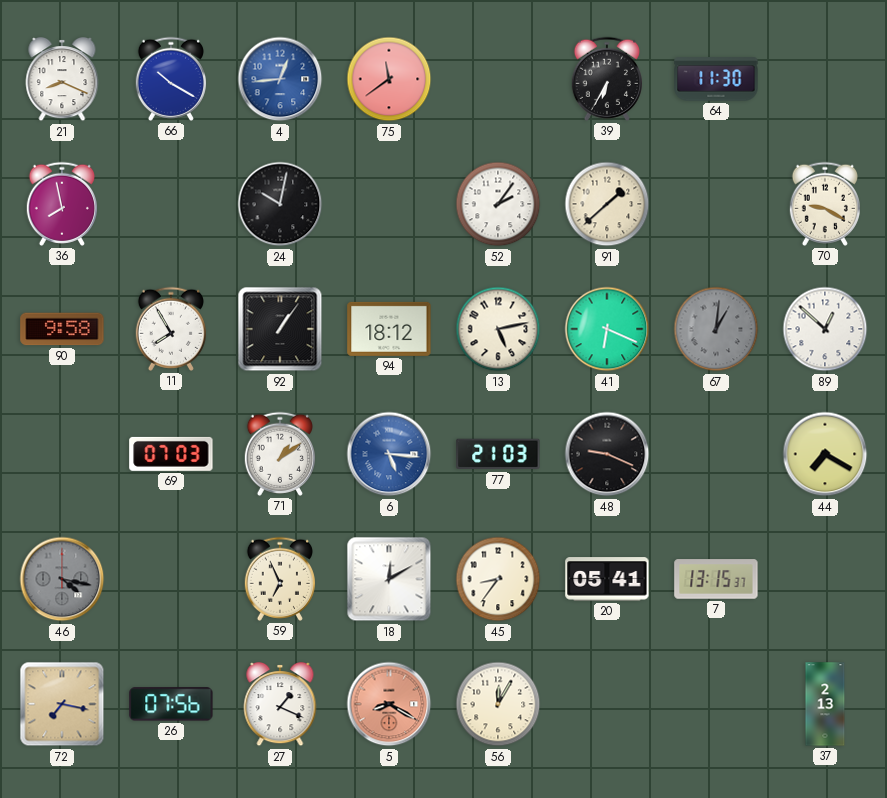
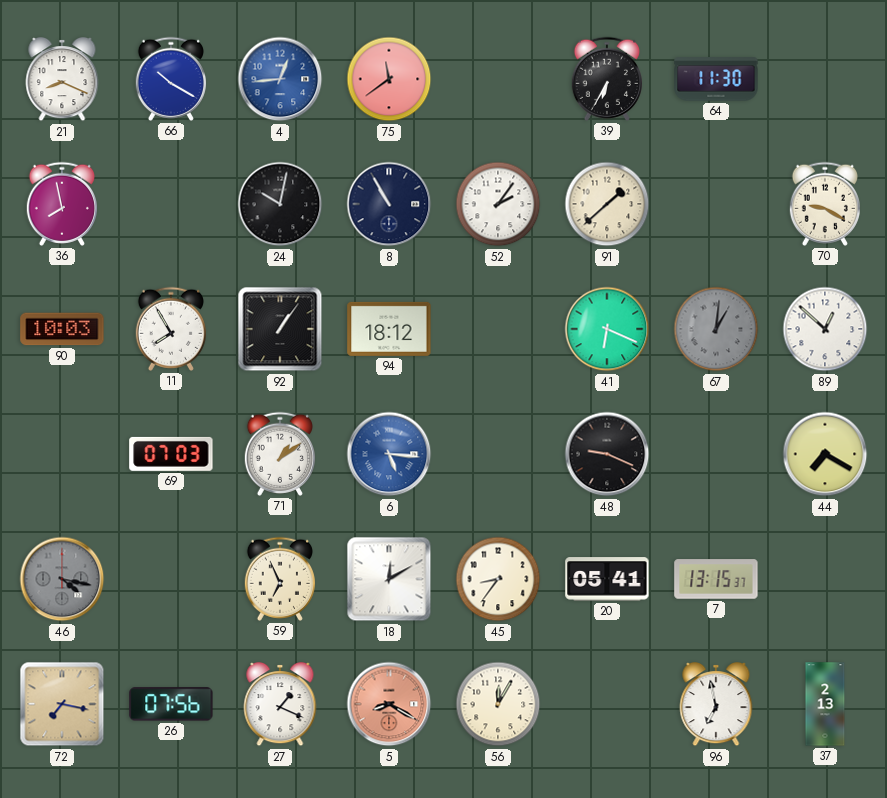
8: none -> 10:55 (389, 204)
90: 9:58 -> 10:03 (62, 329)
13: 5:13 -> none (498, 329)
77: 21:03 -> none (498, 454)
96: none -> 6:58 (716, 705)
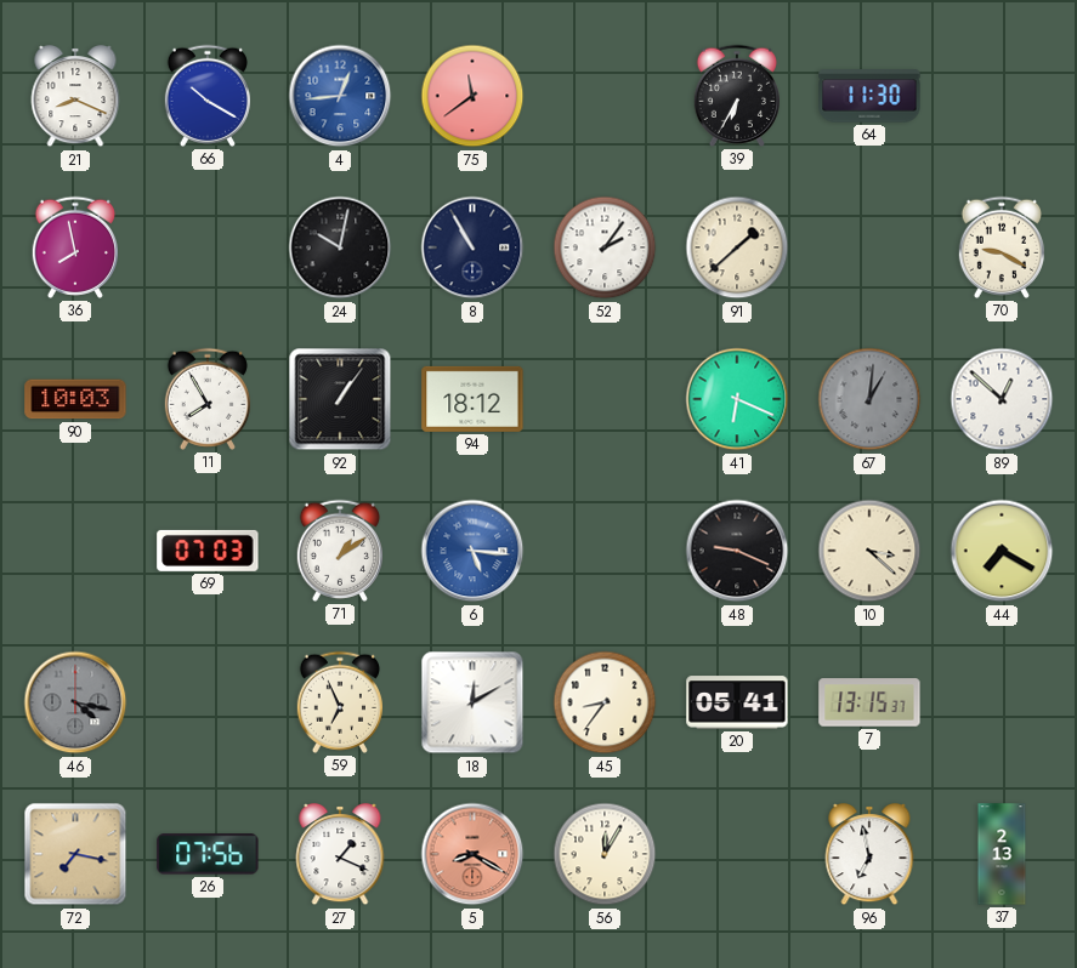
10: none -> 3:22 (869, 551)
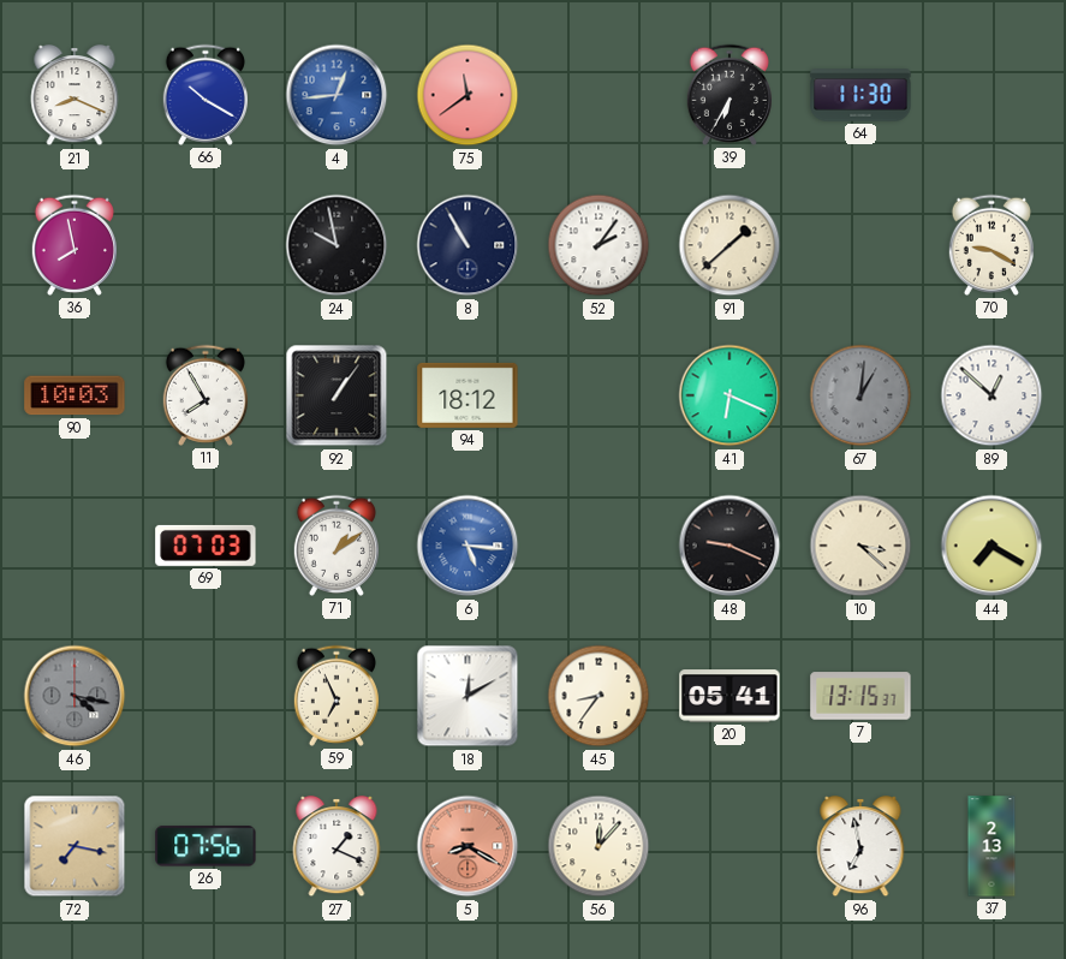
24: 10:02 -> 9:58 (337, 245)
56: 12:05 -> 12:07 (598, 846)
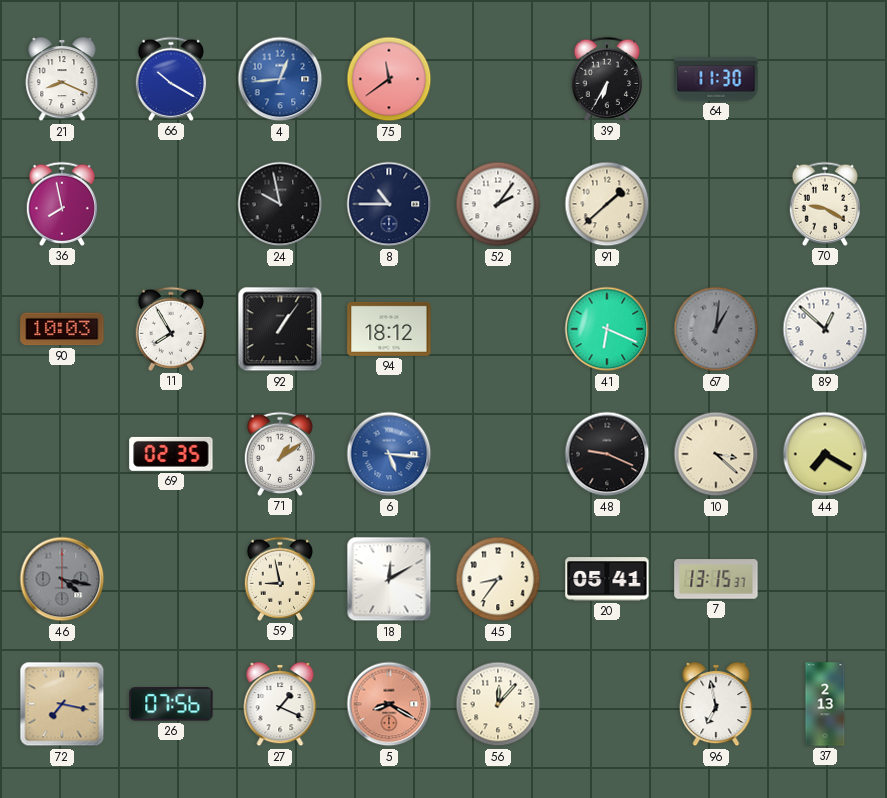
8: 10:55 -> 10:45 (389, 204)
69: 07:03 -> 02:35 (171, 454)
59: 6:56 -> 8:58 (279, 579)
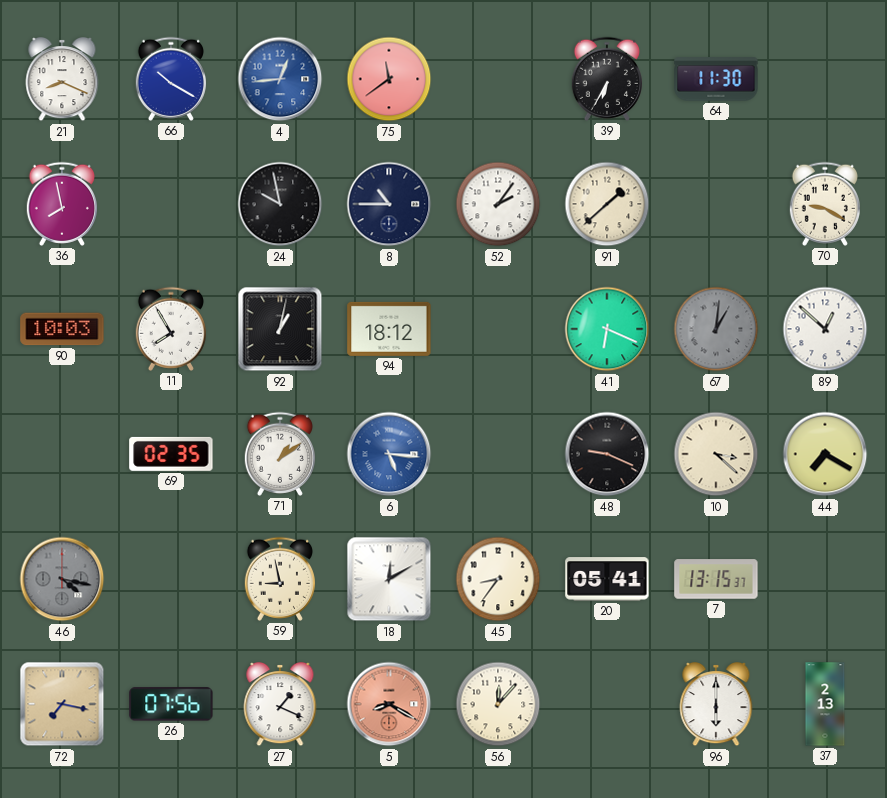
92: 1:06 -> 1:02 (280, 329)
96: 6:58 -> 6:00 (716, 705)
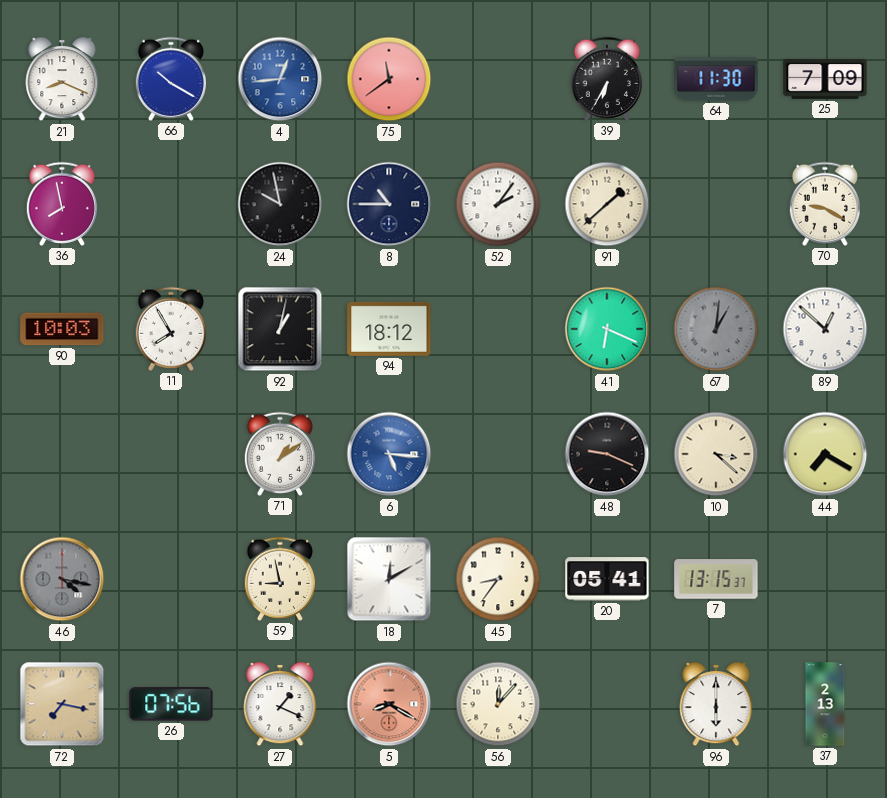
25: none -> 7:09 (825, 79)
69: 02:35 -> none (171, 454)
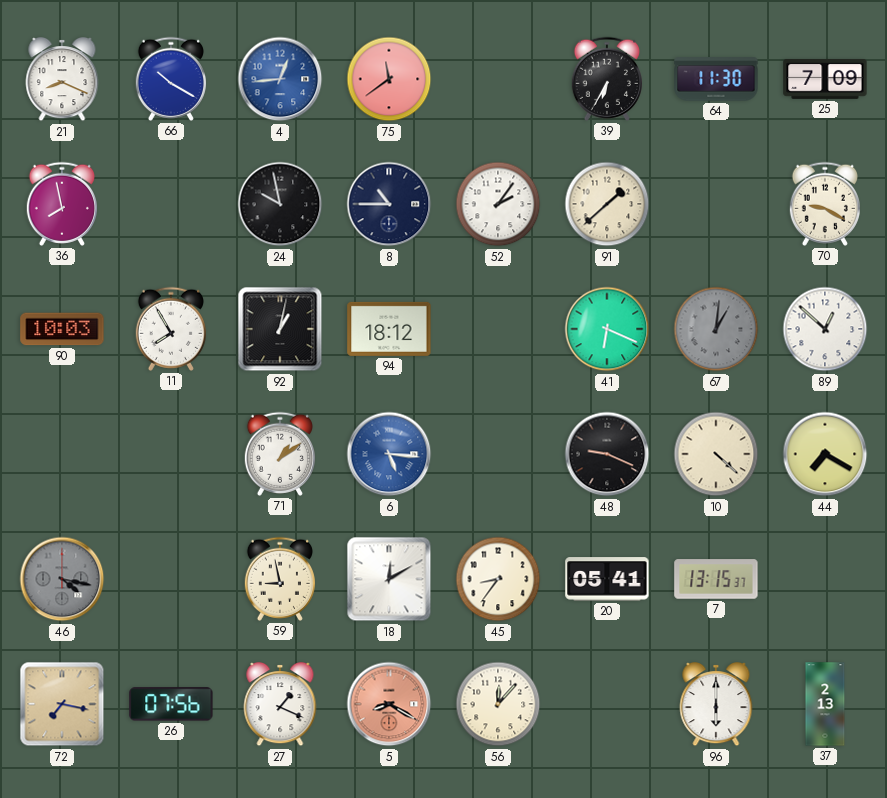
10: 3:22 -> 4:22 (716, 454)
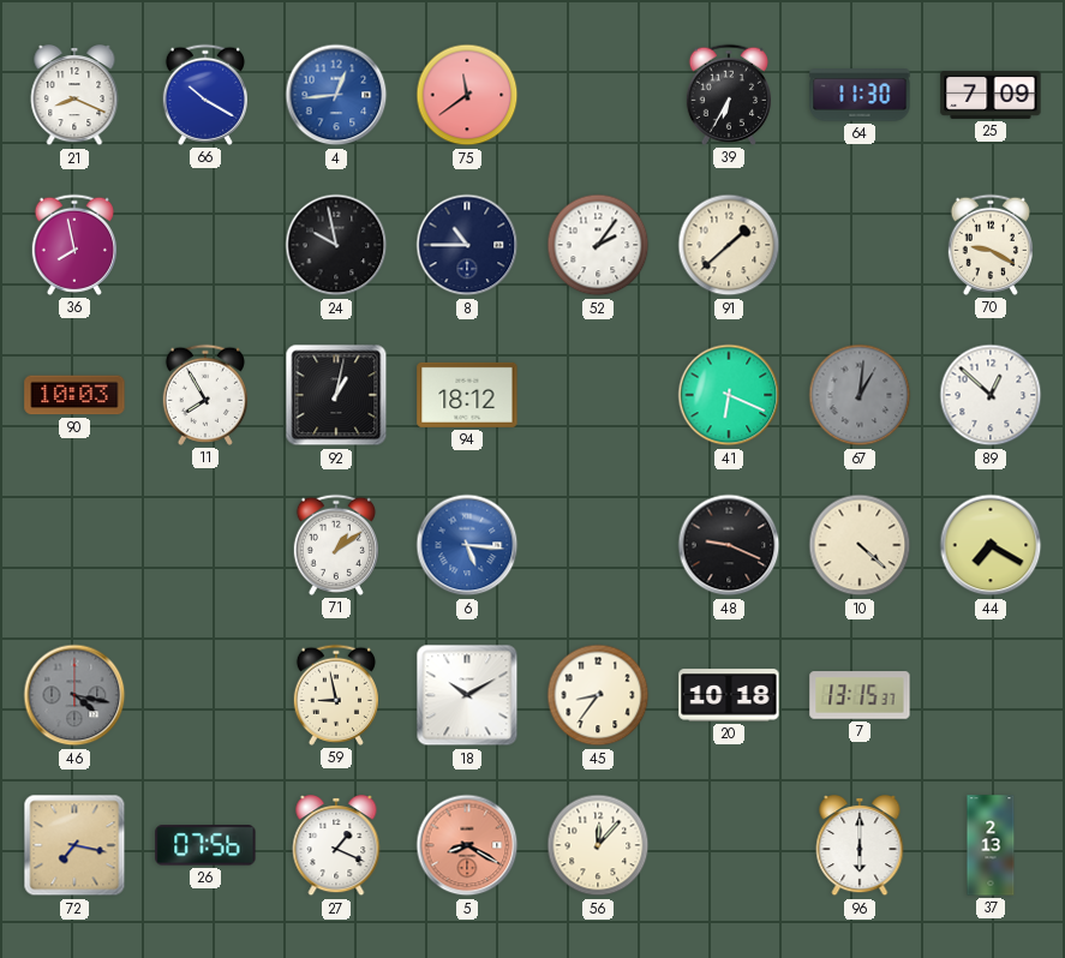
18: 12:10 -> 10:10 (467, 695)
20: 05:41 -> 10:18 (729, 695)
